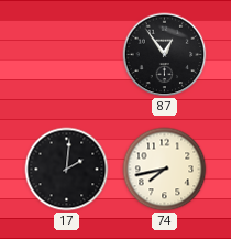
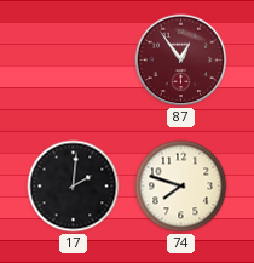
87 dial: black -> burgundy (181, 61)
74: 7:43 -> 7:48 (181, 187)
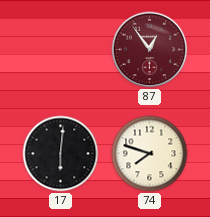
17: 2:01 -> 6:01 (61, 154)
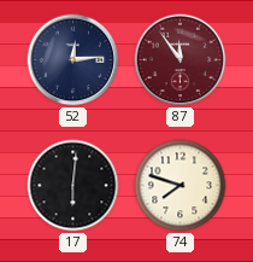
52: none -> 12:14 (73, 60)
87: 12:54 -> 11:54 (181, 60)
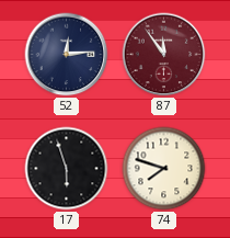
17: 6:01 -> 5:57 (67, 169)
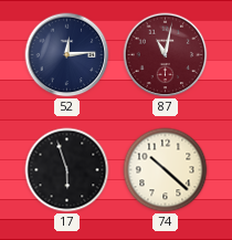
87: 11:54 -> 11:02 (166, 55)
74: 7:48 -> 10:22 (166, 170)
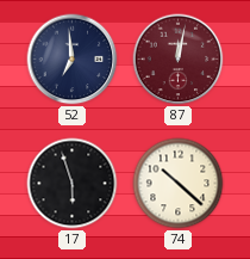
52: 12:14 -> 6:59 (73, 60)
87: 11:02 -> 12:02 (179, 60)
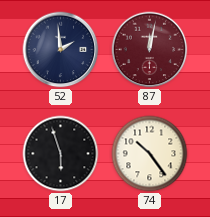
52: 6:59 -> 1:59 (61, 50)
74: 10:22 -> 10:24 (150, 154)
